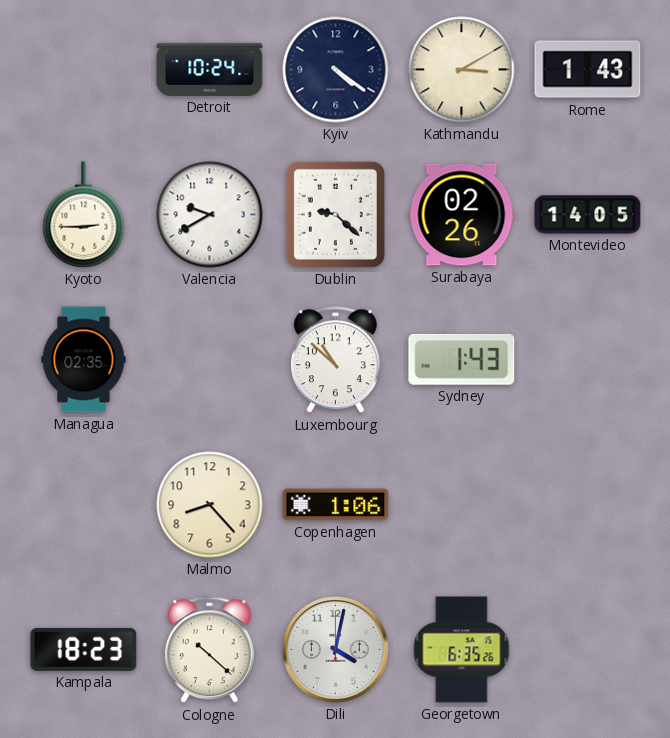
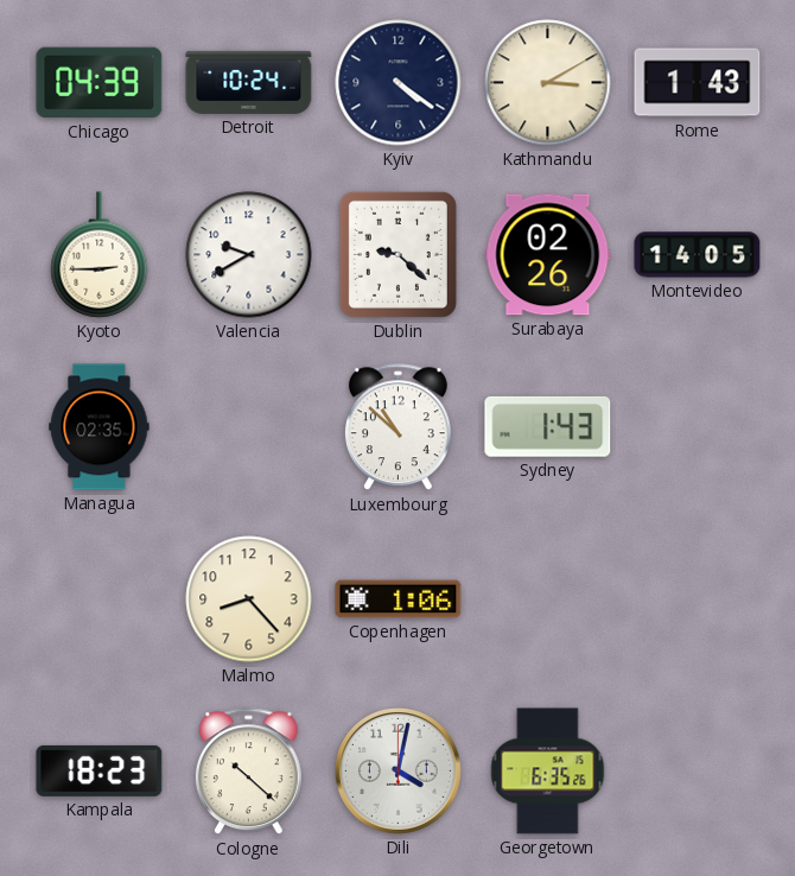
Chicago: none -> 04:39 (100, 83)
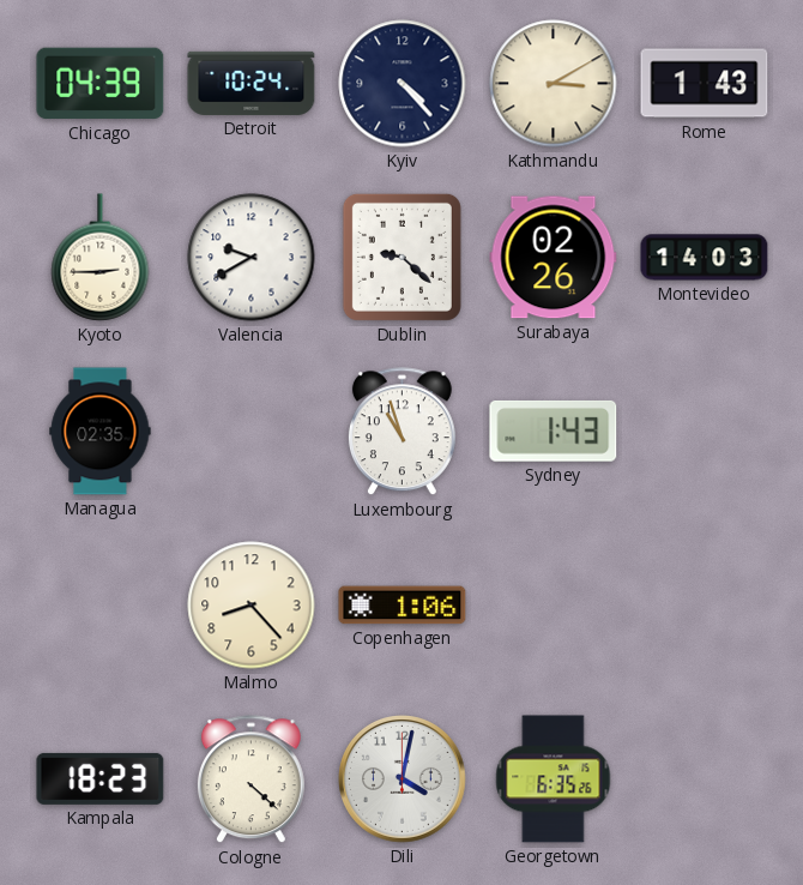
Kyiv: 4:21 -> 4:23 (403, 84)
Montevideo: 14:05 -> 14:03 (705, 258)
Luxembourg: 10:52 -> 10:57 (402, 432)
Cologne: 10:22 -> 4:22 (250, 779)
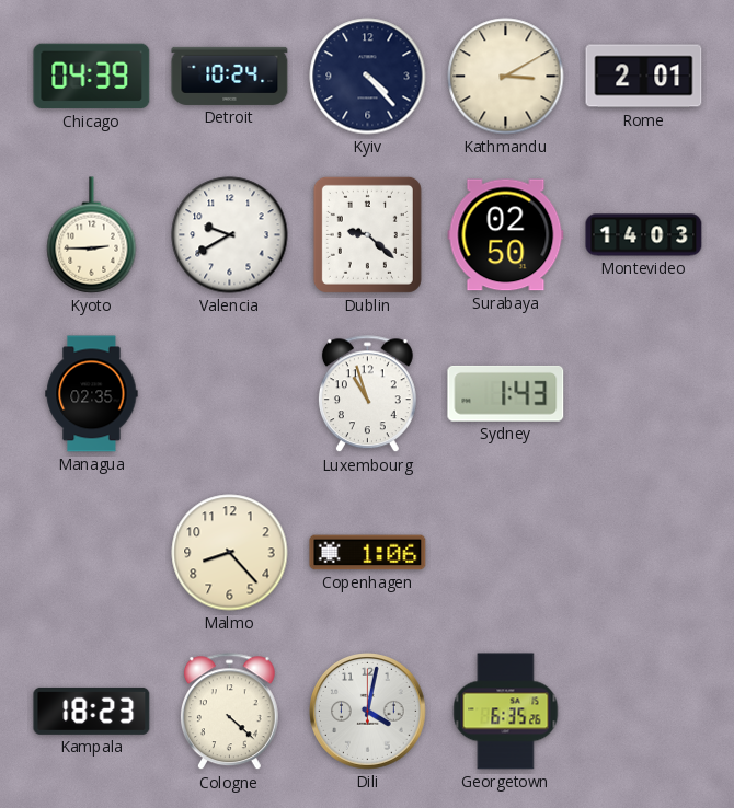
Rome: 1:43 -> 2:01 (644, 77)
Surabaya: 02:26 -> 02:50 (506, 235)
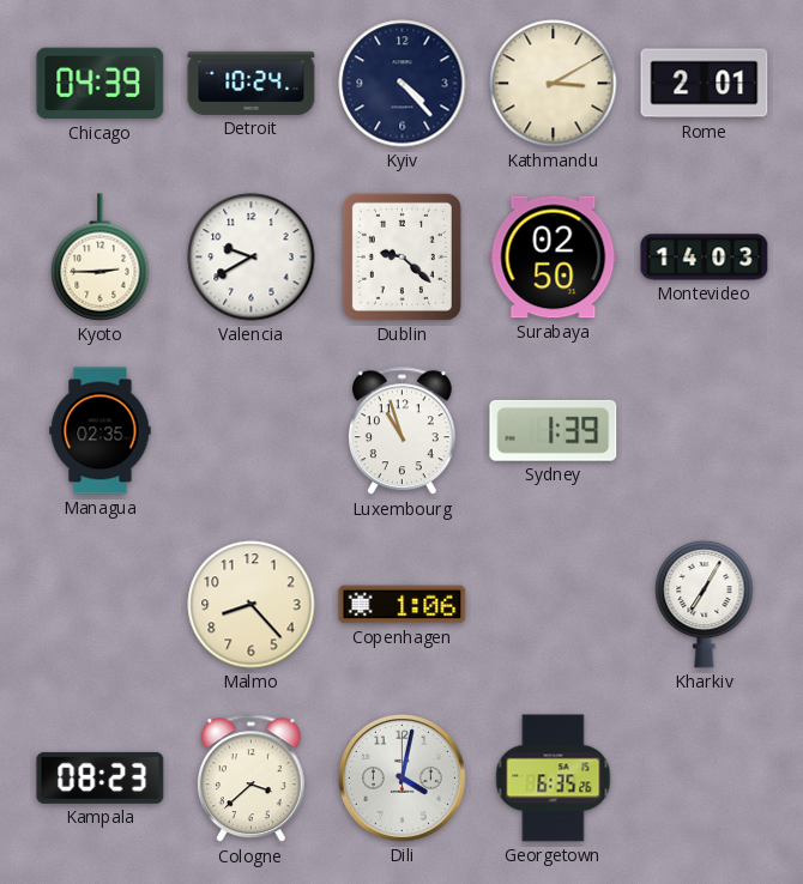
Sydney: 1:43 -> 1:39 (554, 430)
Kharkiv: none -> 7:05 (705, 604)
Kampala: 18:23 -> 08:23 (101, 777)
Cologne: 4:22 -> 3:38 (250, 779)
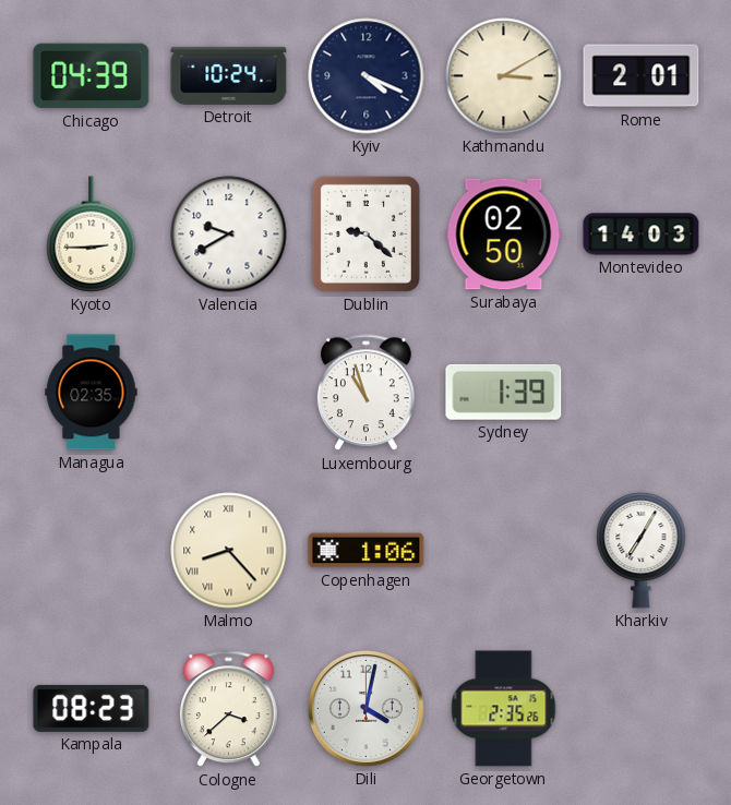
Kyiv: 4:23 -> 4:19 (367, 76)
Malmo numerals: Arabic -> Roman (229, 551)
Georgetown: 6:35 -> 2:35 (504, 709)
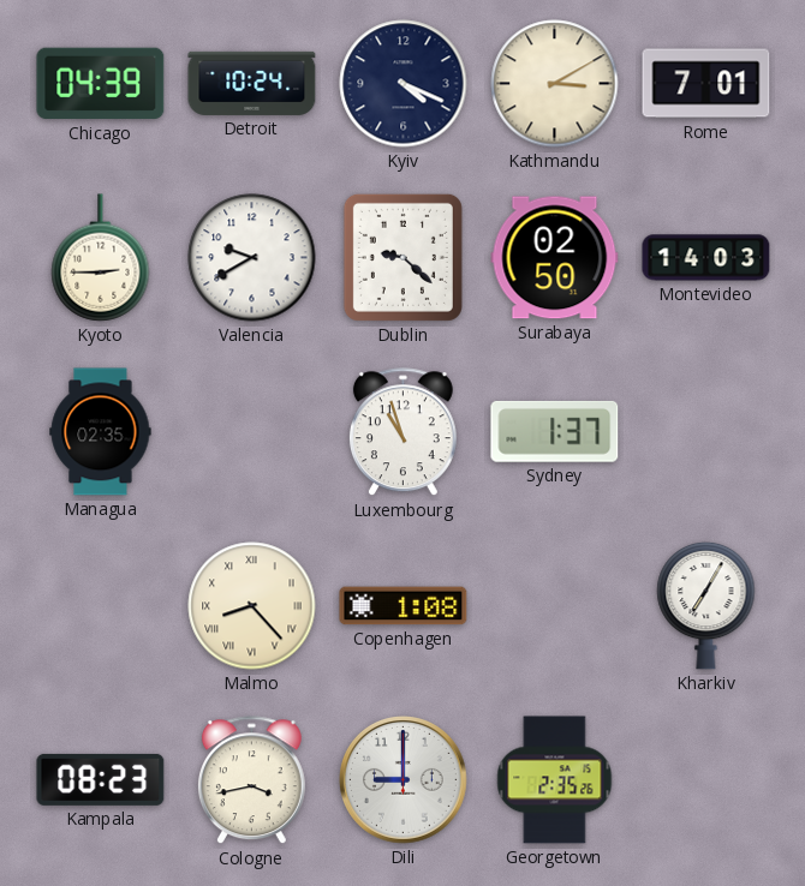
Rome: 2:01 -> 7:01 (706, 84)
Sydney: 1:39 -> 1:37 (555, 431)
Copenhagen: 1:06 -> 1:08 (404, 606)
Cologne: 3:38 -> 3:43 (251, 780)
Dili: 4:02 -> 9:00 (404, 780)
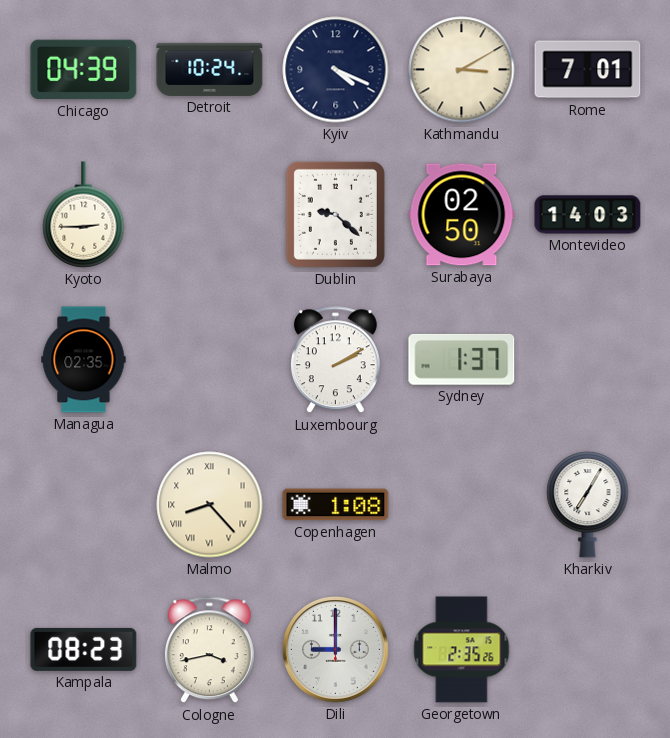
Valencia: 9:40 -> none (252, 258)
Luxembourg: 10:57 -> 2:10 (335, 360)
